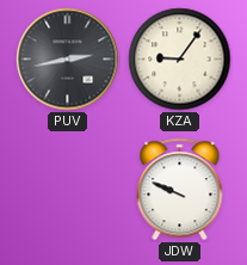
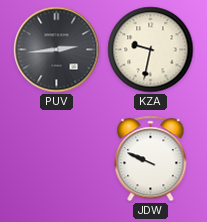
PUV: 2:43 -> 2:44 (57, 50)
KZA: 9:06 -> 9:32 (151, 50)
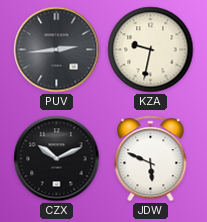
CZX: none -> 10:11 (57, 159)
JDW: 9:49 -> 5:49 (151, 159)
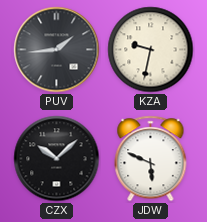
PUV: 2:44 -> 1:44 (57, 50)
CZX: 10:11 -> 10:08 (57, 159)
